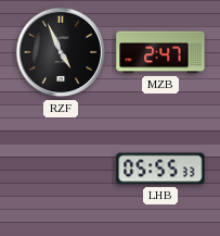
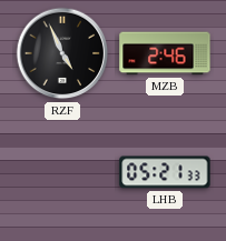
MZB: 2:47 -> 2:46 (165, 53)
LHB: 05:55 -> 05:21 (165, 172)
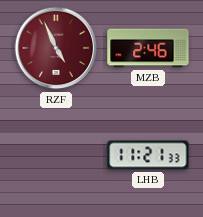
RZF dial: black -> burgundy (56, 48)
LHB: 05:21 -> 11:21 (148, 155)
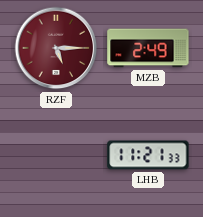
RZF: 4:56 -> 5:15 (56, 48)
MZB: 2:46 -> 2:49 (148, 48)
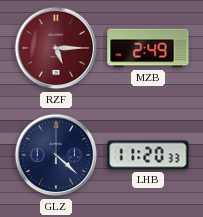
GLZ: none -> 4:22 (56, 155)
LHB: 11:21 -> 11:20 (148, 155)
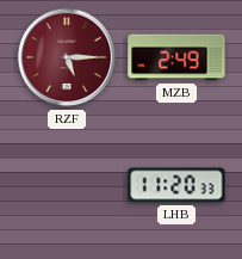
GLZ: 4:22 -> none (56, 155)
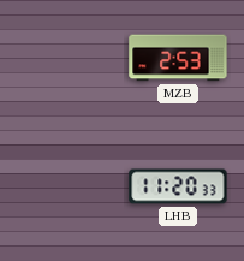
RZF: 5:15 -> none (67, 57)
MZB: 2:49 -> 2:53 (178, 58)
